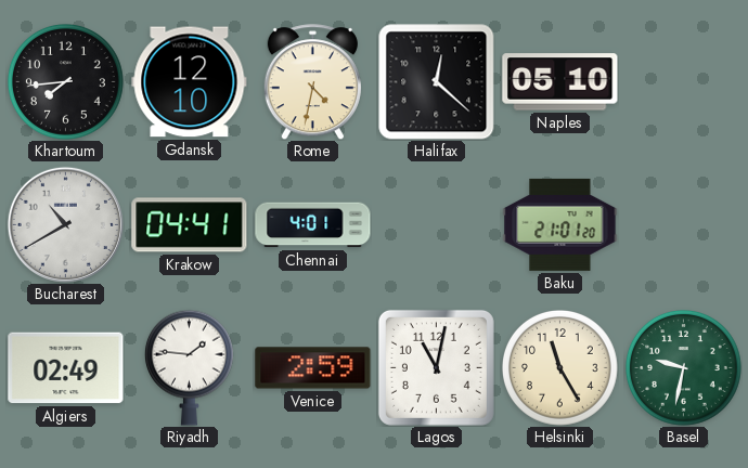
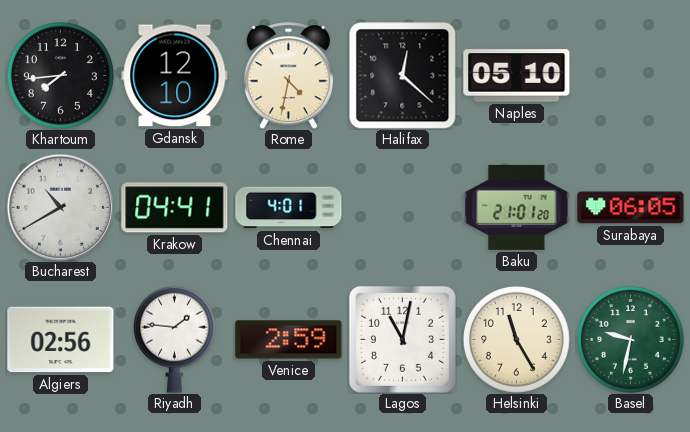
Surabaya: none -> 06:05 (631, 208)
Algiers: 02:49 -> 02:56 (61, 340)
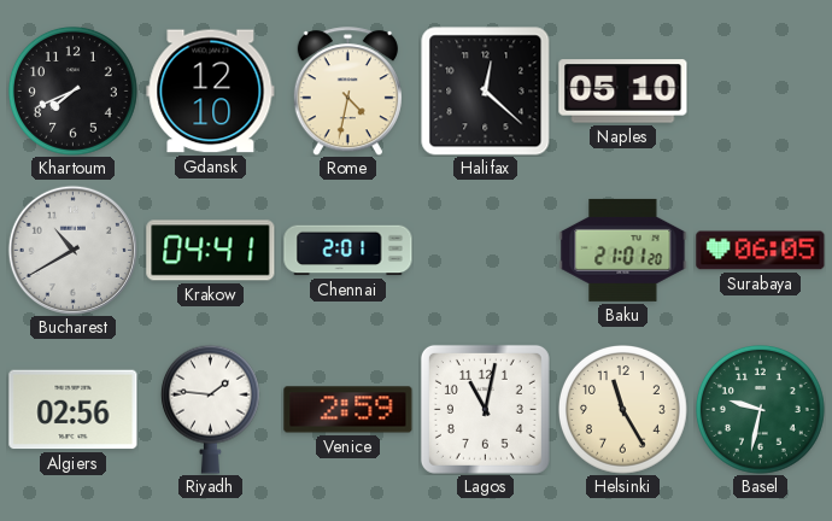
Khartoum: 7:44 -> 7:41 (74, 92)
Chennai: 4:01 -> 2:01 (348, 251)
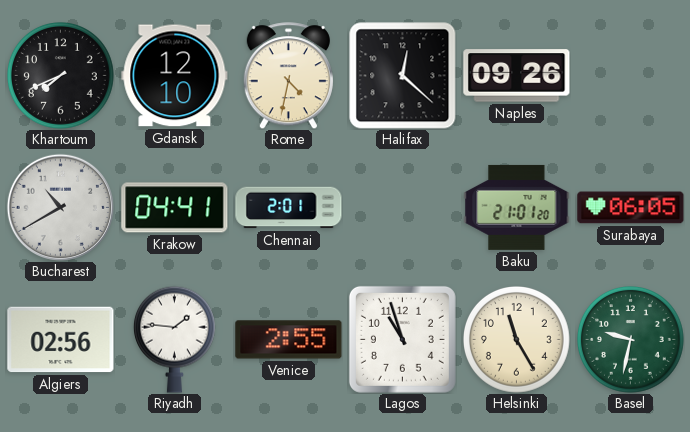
Naples: 05:10 -> 09:26 (517, 76)
Venice: 2:59 -> 2:55 (289, 340)
Lagos: 11:02 -> 10:57 (402, 339)
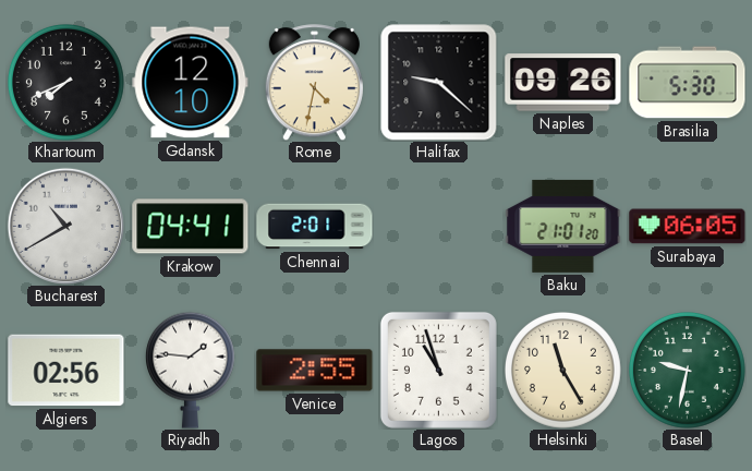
Halifax: 12:22 -> 9:22 (438, 82)
Brasilia: none -> 5:30 (688, 83)
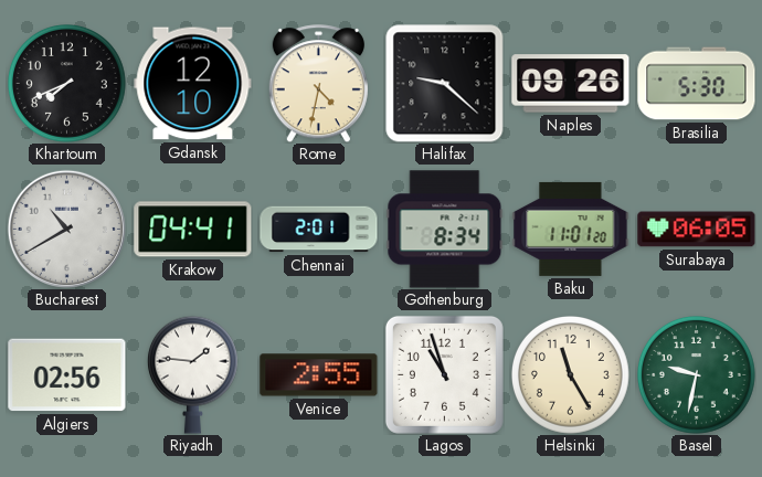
Gothenburg: none -> 8:34 (445, 230)
Baku: 21:01 -> 11:01 (571, 229)
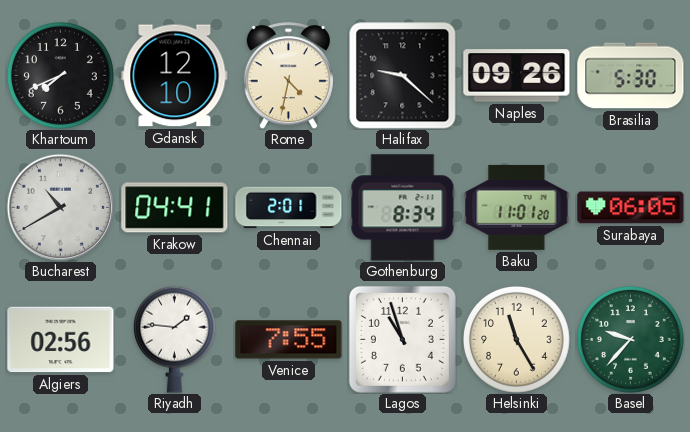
Venice: 2:55 -> 7:55 (289, 340)
Basel: 9:32 -> 9:37 (631, 340)
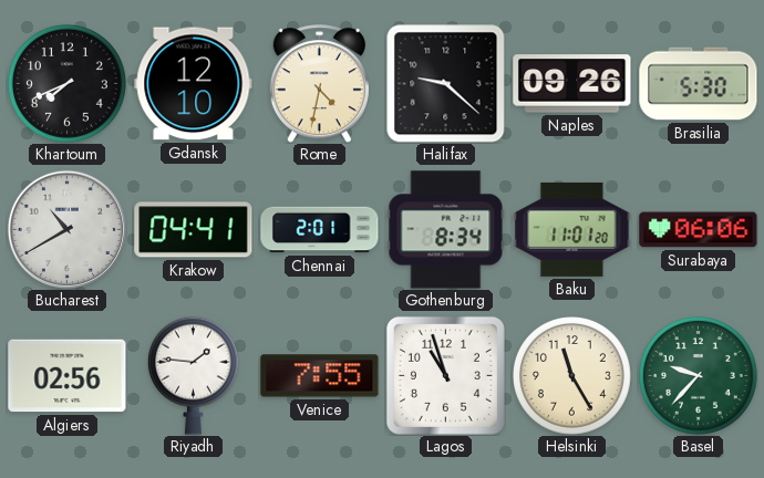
Surabaya: 06:05 -> 06:06 (699, 230)
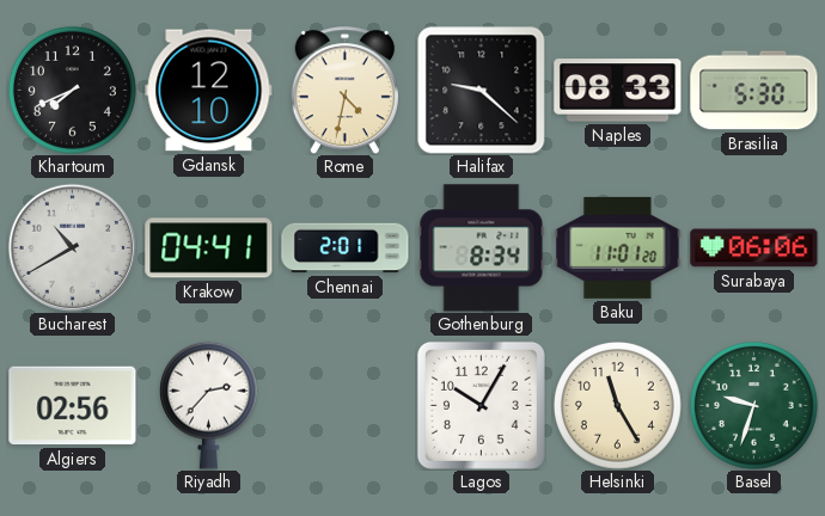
Naples: 09:26 -> 08:33 (618, 91)
Riyadh: 1:46 -> 2:37 (208, 405)
Venice: 7:55 -> none (320, 376)
Lagos: 10:57 -> 10:05 (481, 405)
Basel: 9:37 -> 9:33 (754, 406)
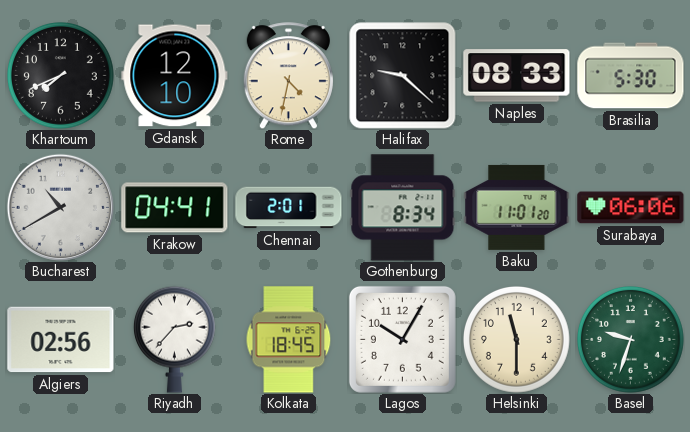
Kolkata: none -> 18:45 (289, 340)
Helsinki: 11:25 -> 11:30 (517, 340)
